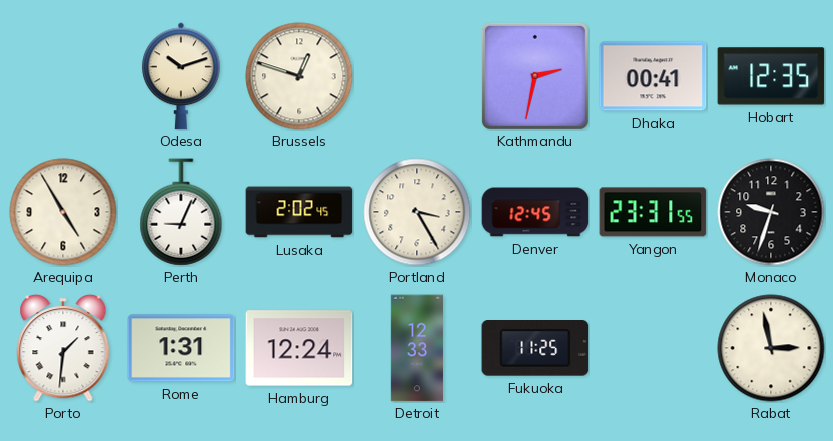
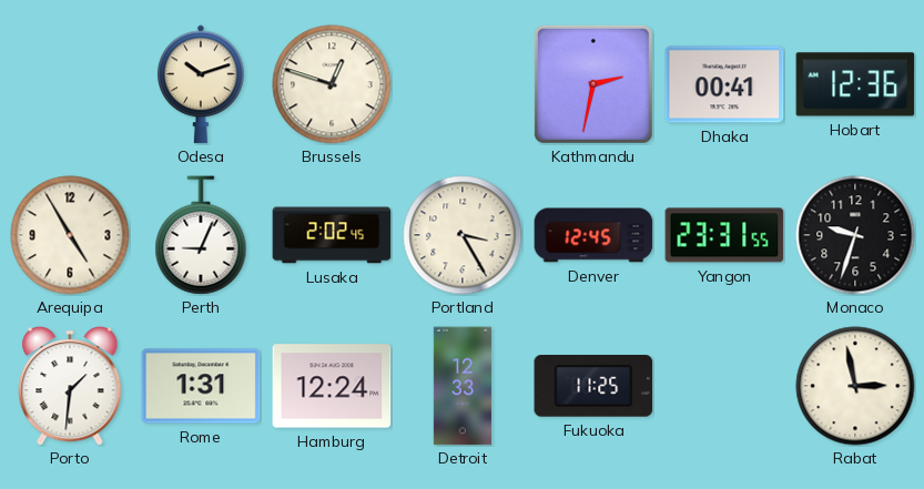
Hobart: 12:35 -> 12:36 (855, 84)
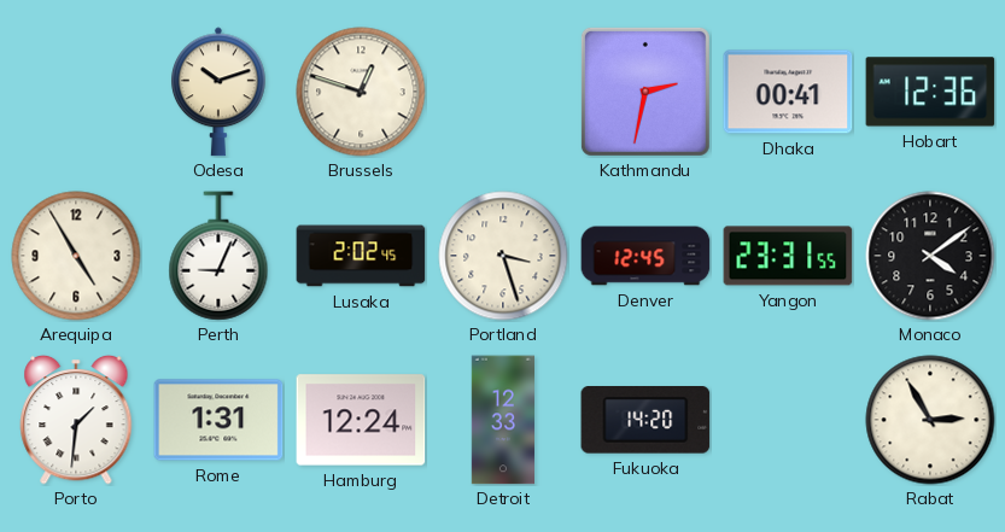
Portland: 3:25 -> 3:27 (503, 256)
Monaco: 9:33 -> 4:09 (930, 256)
Fukuoka: 11:25 -> 14:20 (645, 421)
Rabat: 2:58 -> 2:55 (930, 420)
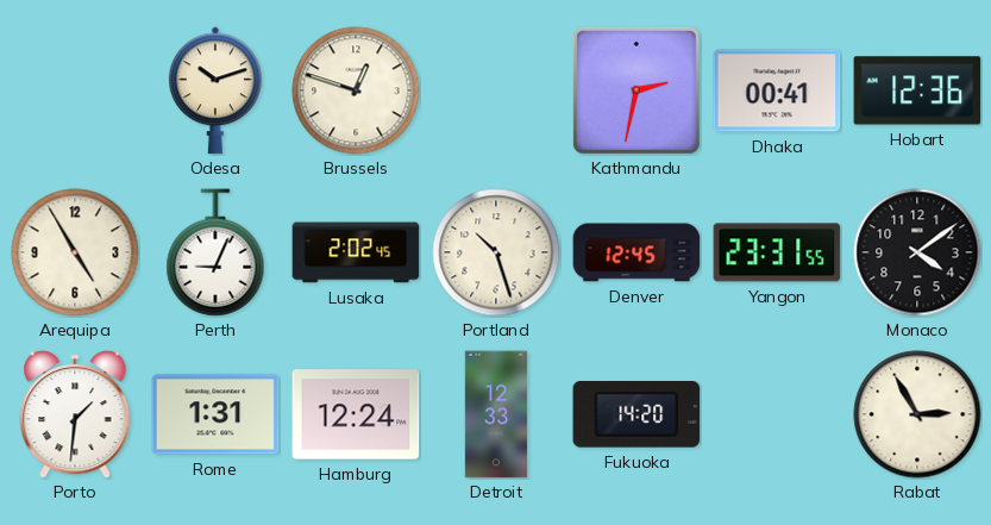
Portland: 3:27 -> 10:27 (496, 252)
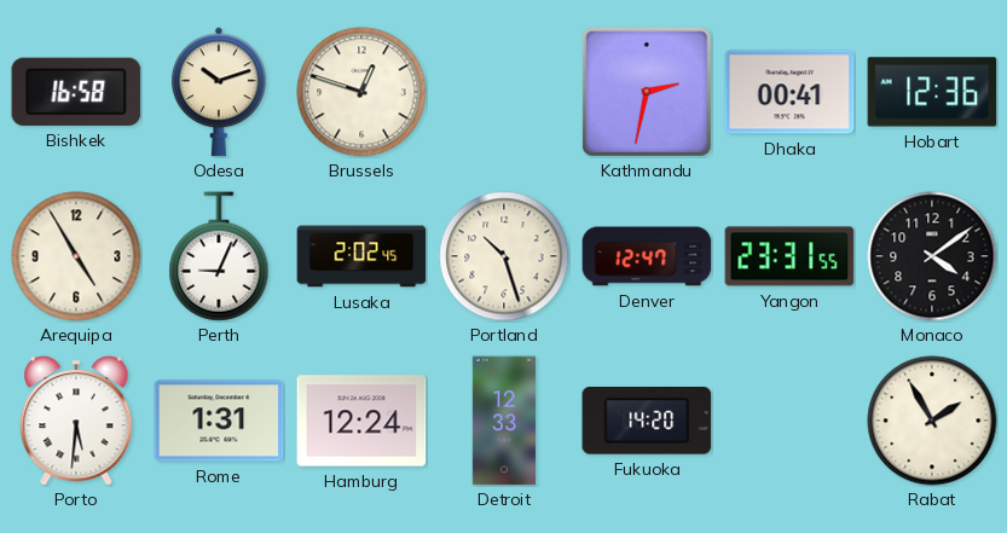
Bishkek: none -> 16:58 (76, 92)
Denver: 12:45 -> 12:47 (647, 256)
Porto: 1:31 -> 5:31 (76, 421)
Rabat: 2:55 -> 1:55 (932, 421)
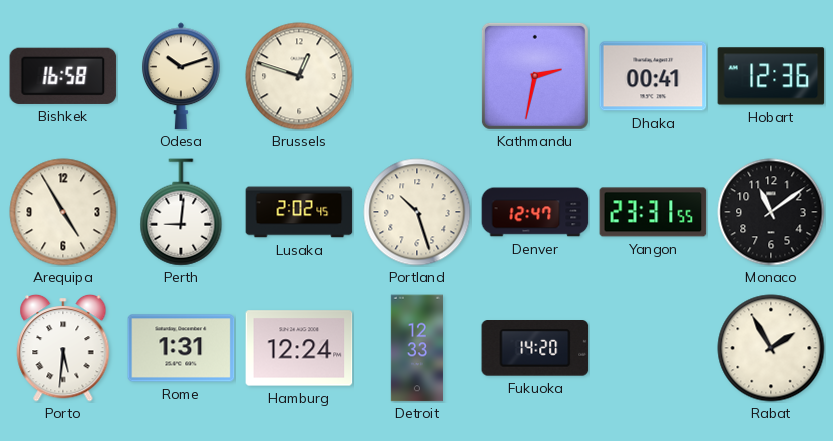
Perth: 9:04 -> 9:01 (181, 212)
Monaco: 4:09 -> 11:09 (771, 212)
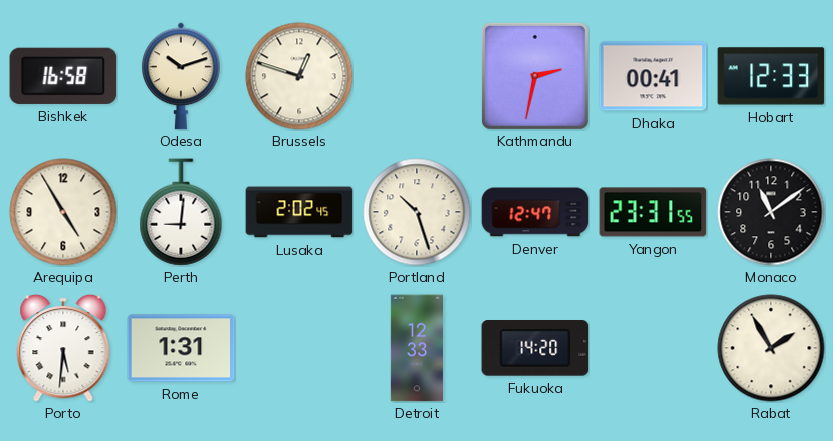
Hobart: 12:36 -> 12:33 (771, 76)
Hamburg: 12:24 -> none (299, 348)
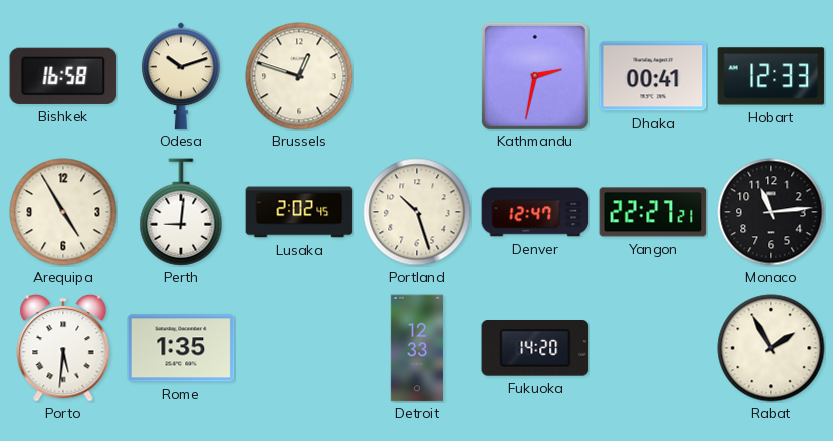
Yangon: 23:31 -> 22:27 (653, 212)
Monaco: 11:09 -> 11:14 (771, 212)
Rome: 1:31 -> 1:35 (181, 348)
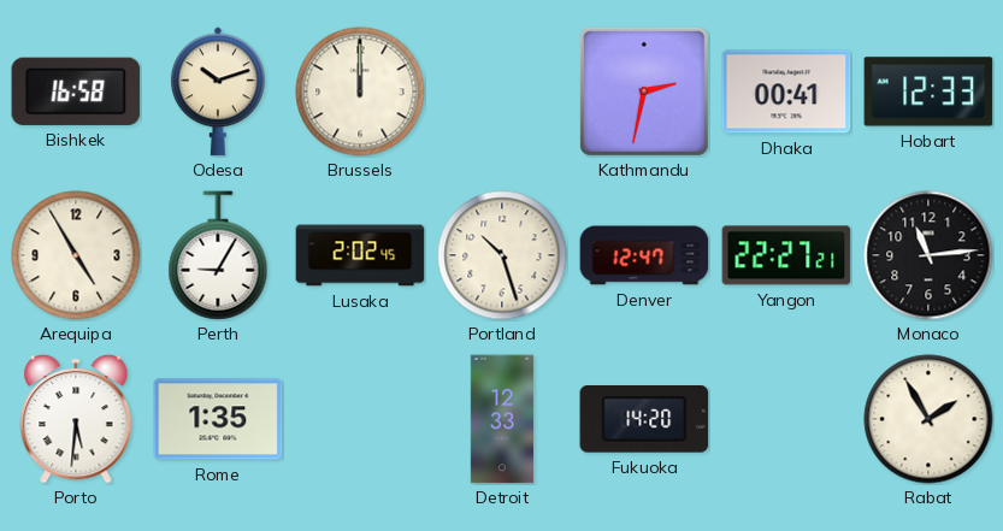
Brussels: 12:48 -> 12:00 (360, 92)
Perth: 9:01 -> 9:05 (218, 255)
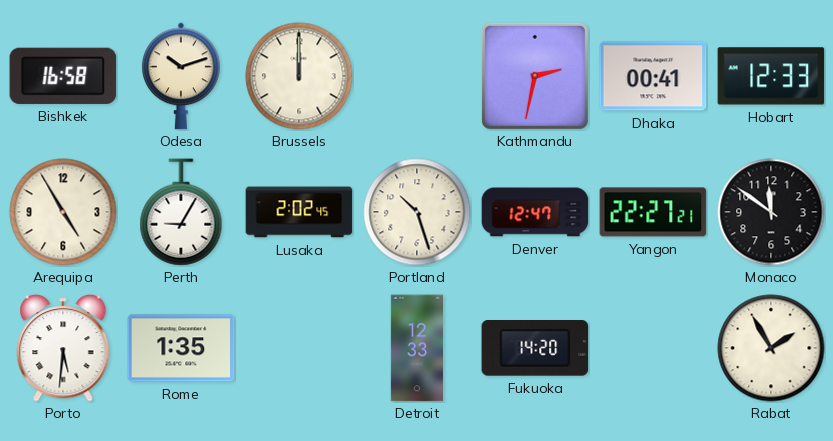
Monaco: 11:14 -> 11:51 (771, 212)
